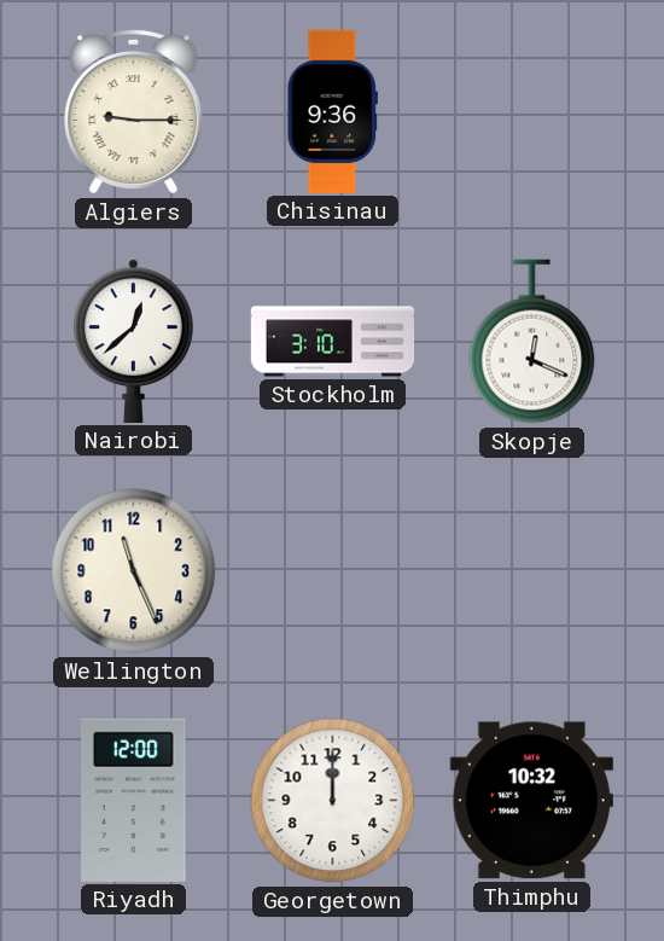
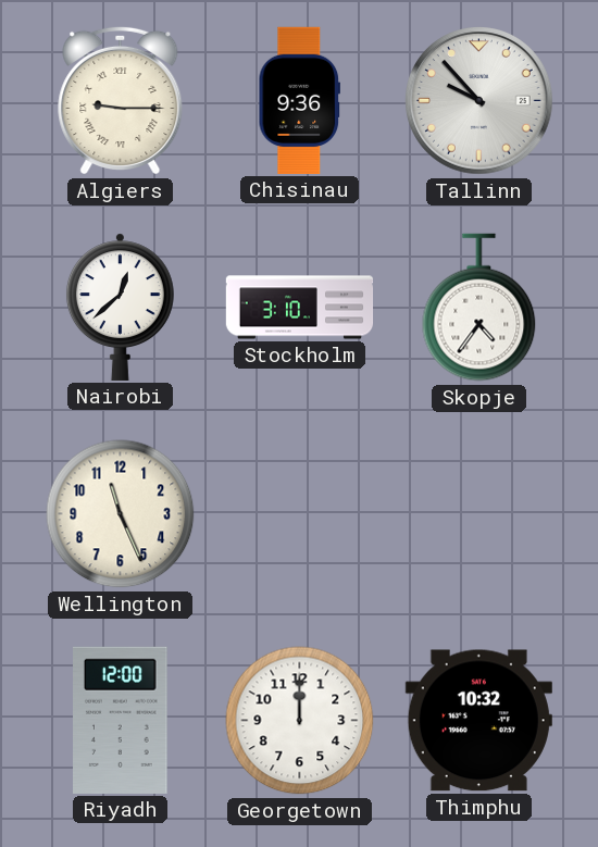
Tallinn: none -> 9:53 (479, 101)
Skopje: 12:19 -> 4:36 (479, 308)
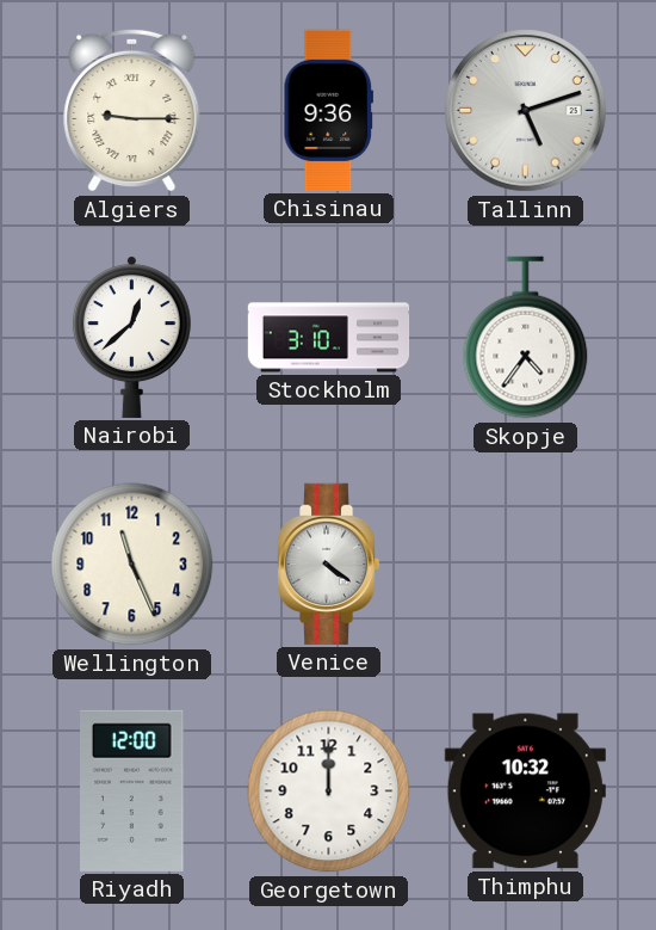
Tallinn: 9:53 -> 5:12 (526, 111)
Venice: none -> 4:21 (328, 563)
